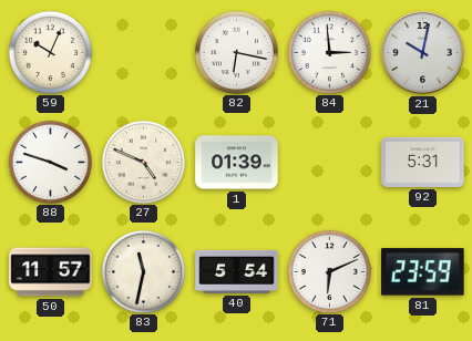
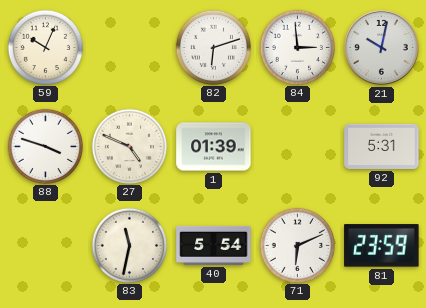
82: 6:17 -> 6:12 (213, 47)
50: 11:57 -> none (51, 272)
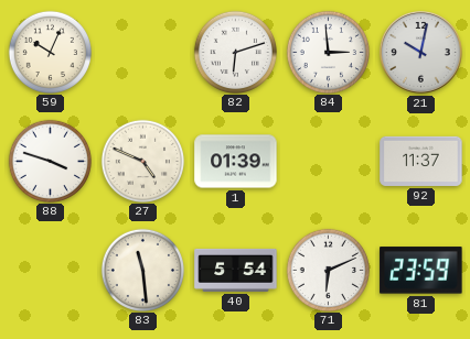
92: 5:31 -> 11:37 (421, 161)
83: 11:32 -> 11:29 (142, 270)
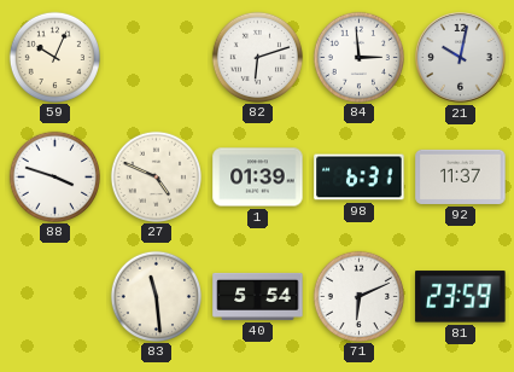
98: none -> 6:31 (360, 178)
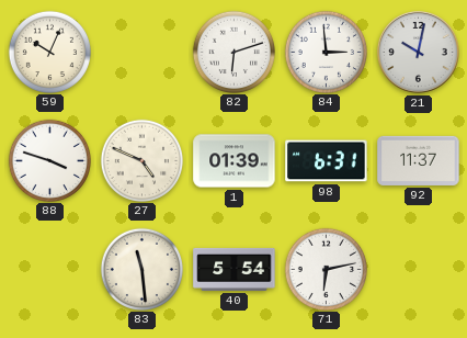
71: 6:11 -> 6:13 (326, 269)
81: 23:59 -> none (461, 297)
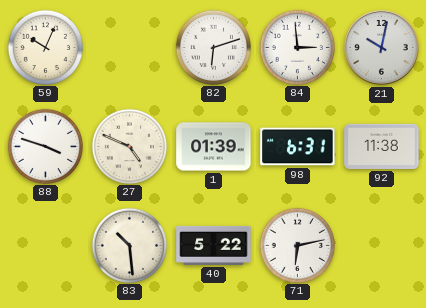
92: 11:37 -> 11:38 (382, 146)
83: 11:29 -> 10:29 (129, 245)
40: 5:54 -> 5:22 (214, 245)
